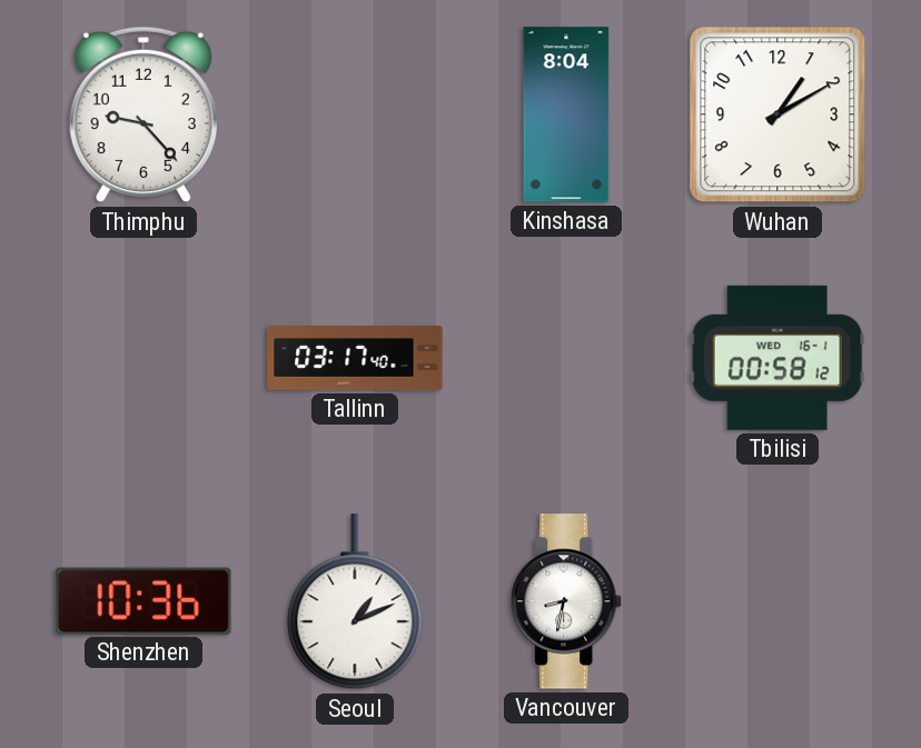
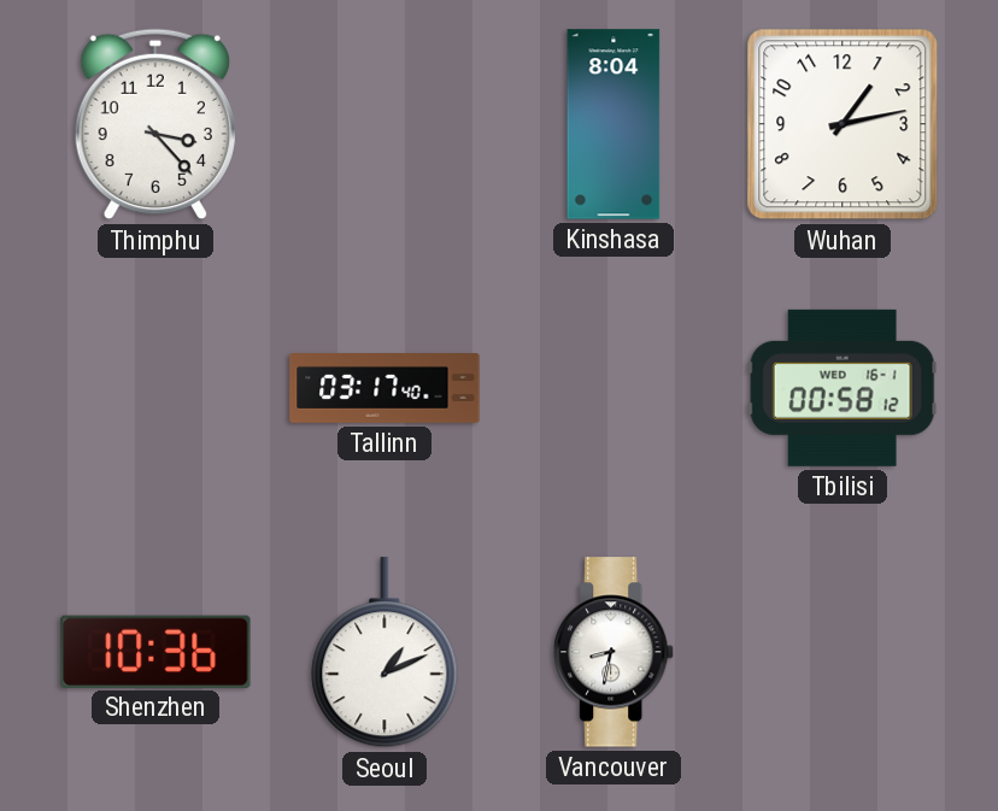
Thimphu: 9:23 -> 3:23 (155, 124)
Wuhan: 1:10 -> 1:13 (843, 124)
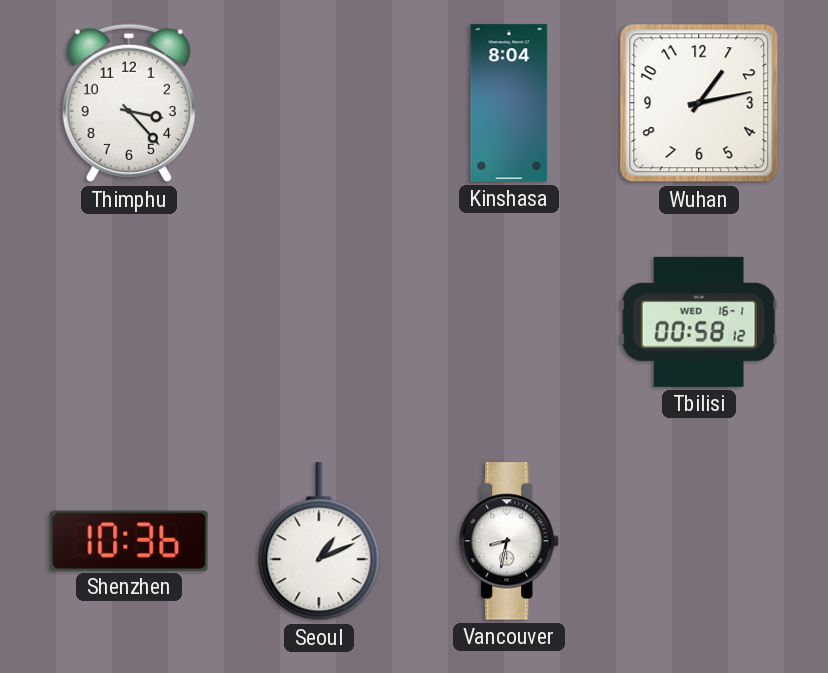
Tallinn: 03:17 -> none (384, 388)
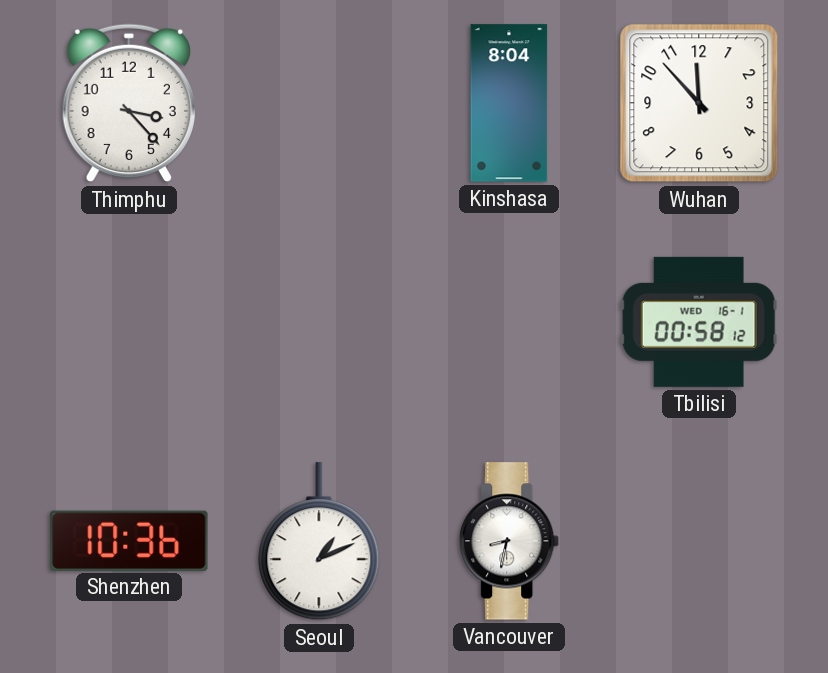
Wuhan: 1:13 -> 11:53 (699, 103)
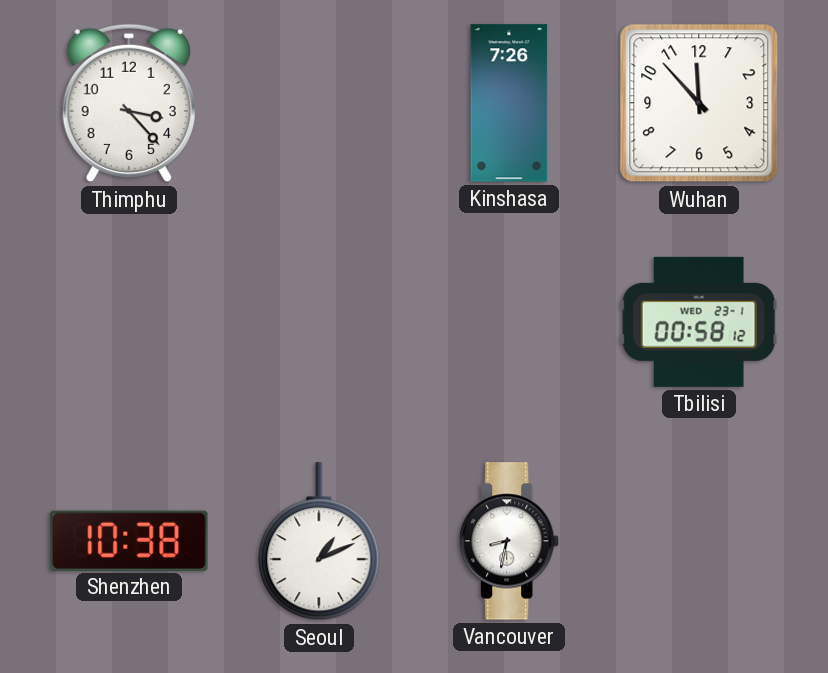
Kinshasa: 8:04 -> 7:26 (509, 103)
Tbilisi date: WED 16-1 -> WED 23-1 (699, 322)
Shenzhen: 10:36 -> 10:38 (129, 540)
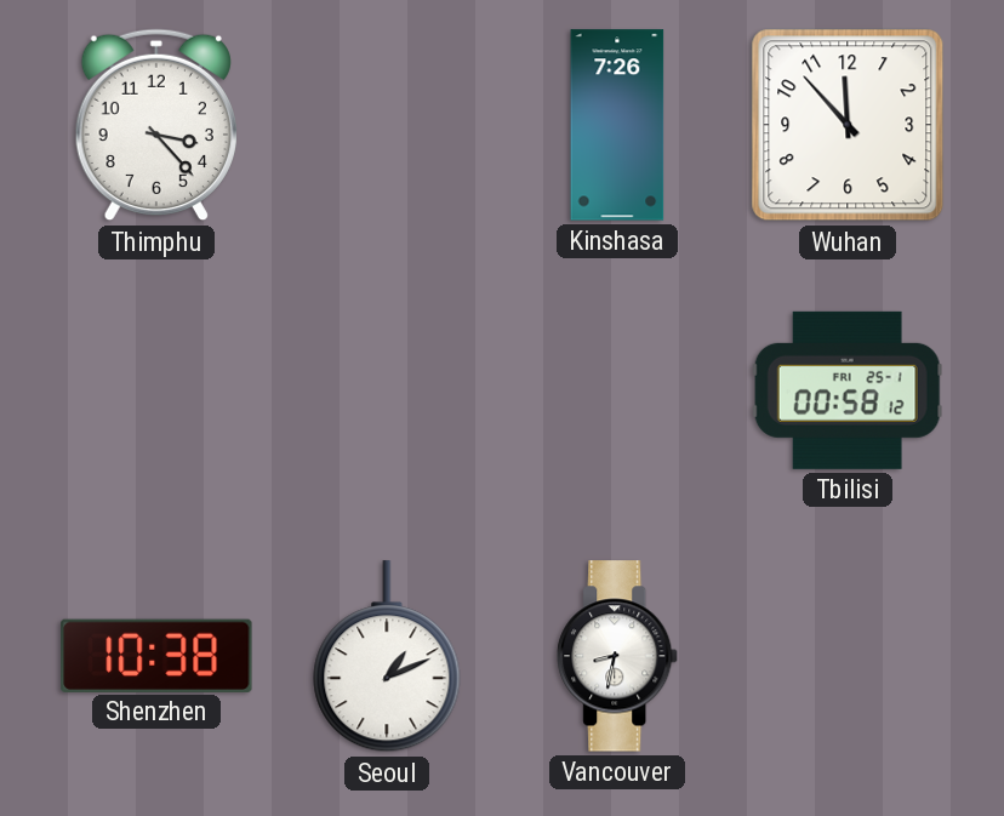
Tbilisi date: WED 23-1 -> FRI 25-1 (848, 390)
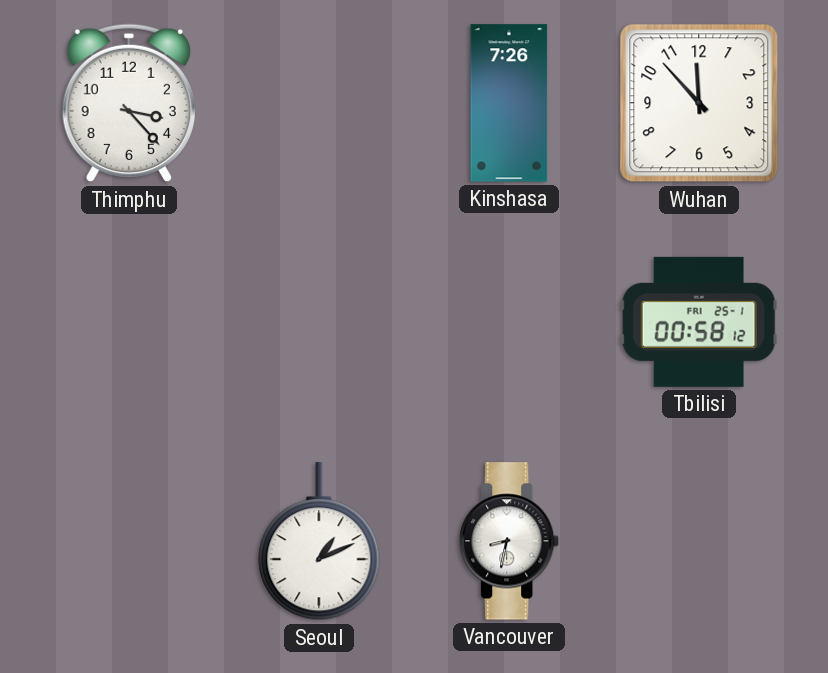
Shenzhen: 10:38 -> none (156, 655)
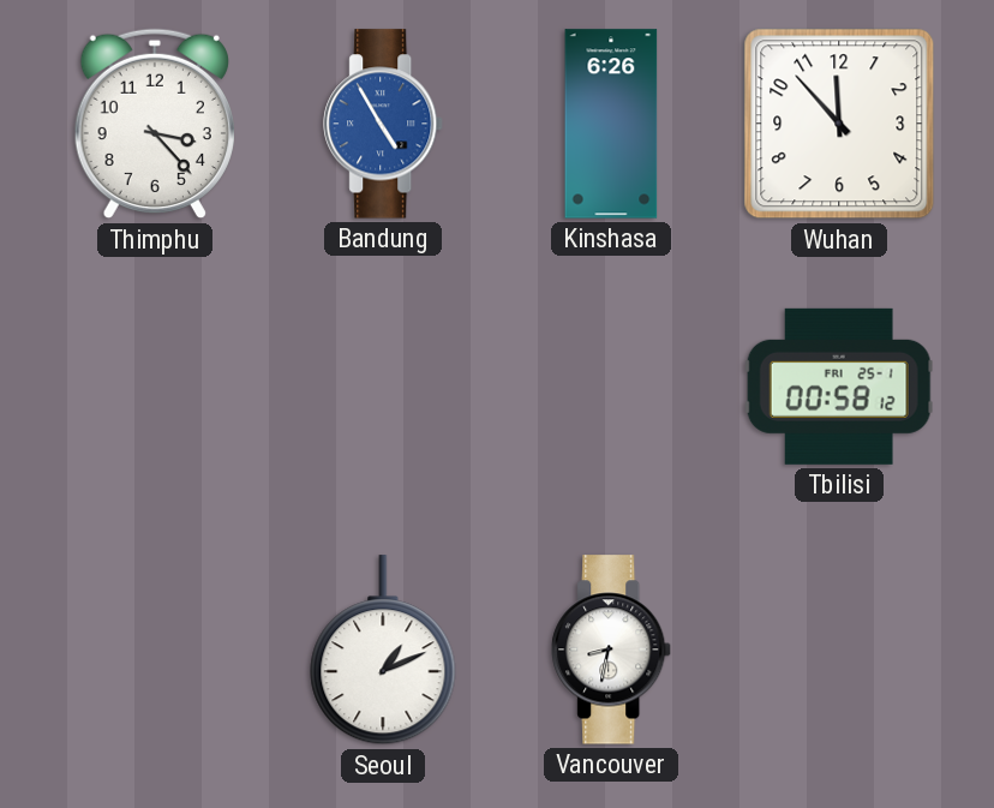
Bandung: none -> 4:55 (384, 124)
Kinshasa: 7:26 -> 6:26 (611, 124)
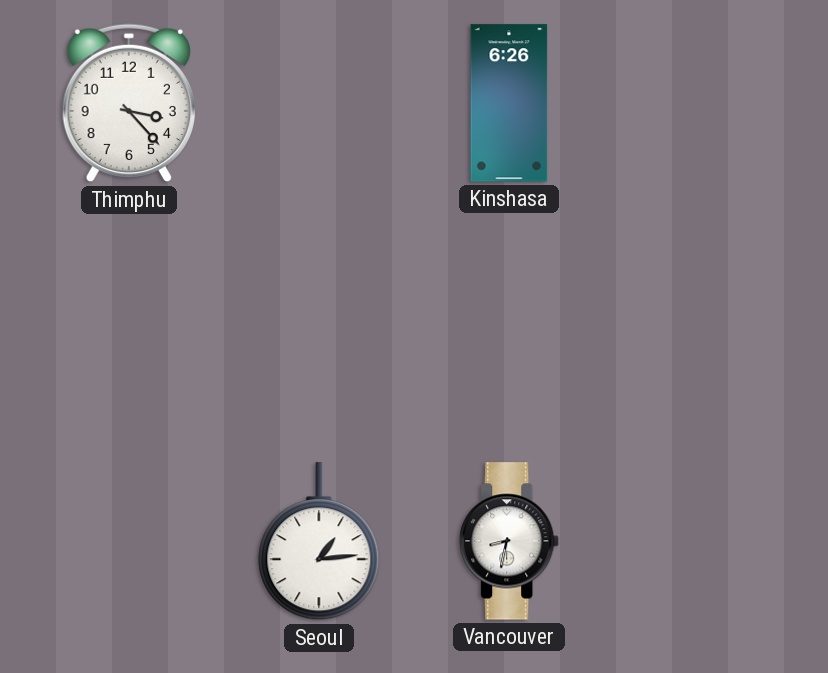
Bandung: 4:55 -> none (384, 124)
Wuhan: 11:53 -> none (839, 124)
Tbilisi: 00:58 -> none (839, 387)
Seoul: 1:11 -> 1:14 (319, 542)
